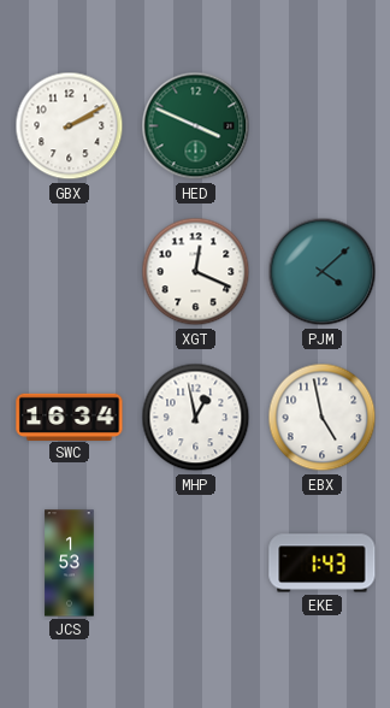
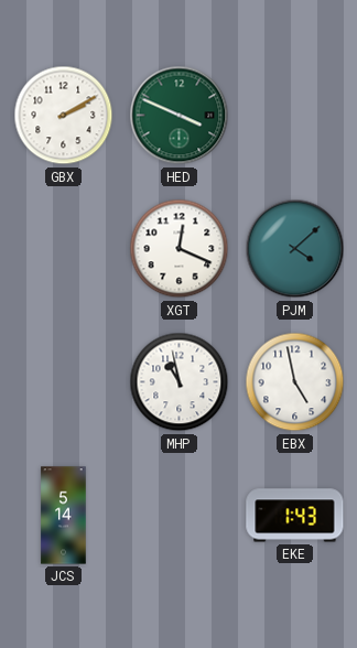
SWC: 16:34 -> none (70, 417)
MHP: 12:58 -> 10:58 (180, 382)
JCS: 1:53 -> 5:14 (64, 516)
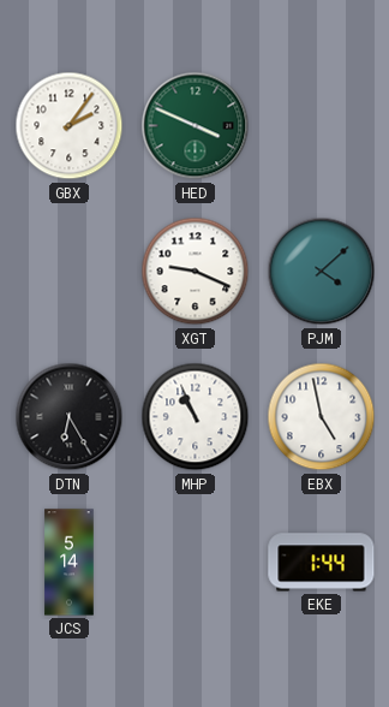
GBX: 2:10 -> 2:06 (70, 126)
XGT: 12:19 -> 9:19 (196, 272)
DTN: none -> 6:25 (70, 417)
MHP: 10:58 -> 10:56 (196, 417)
EKE: 1:43 -> 1:44 (322, 563)
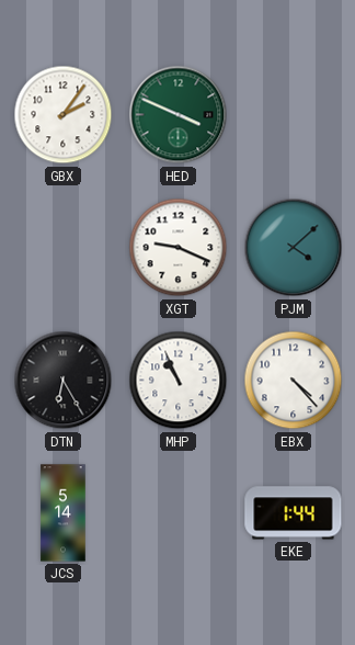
EBX: 4:58 -> 4:23 (294, 381)
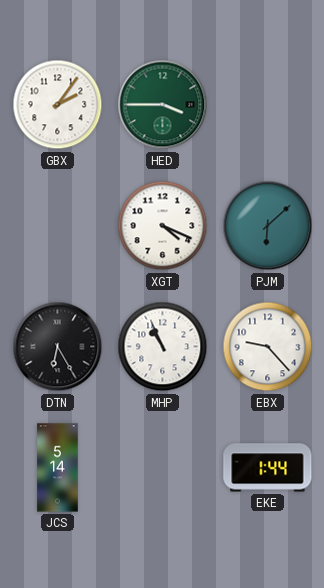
HED: 3:49 -> 3:45 (163, 105)
XGT: 9:19 -> 4:19 (163, 226)
PJM: 4:08 -> 6:08 (268, 226)
EBX: 4:23 -> 9:23 (268, 347)
